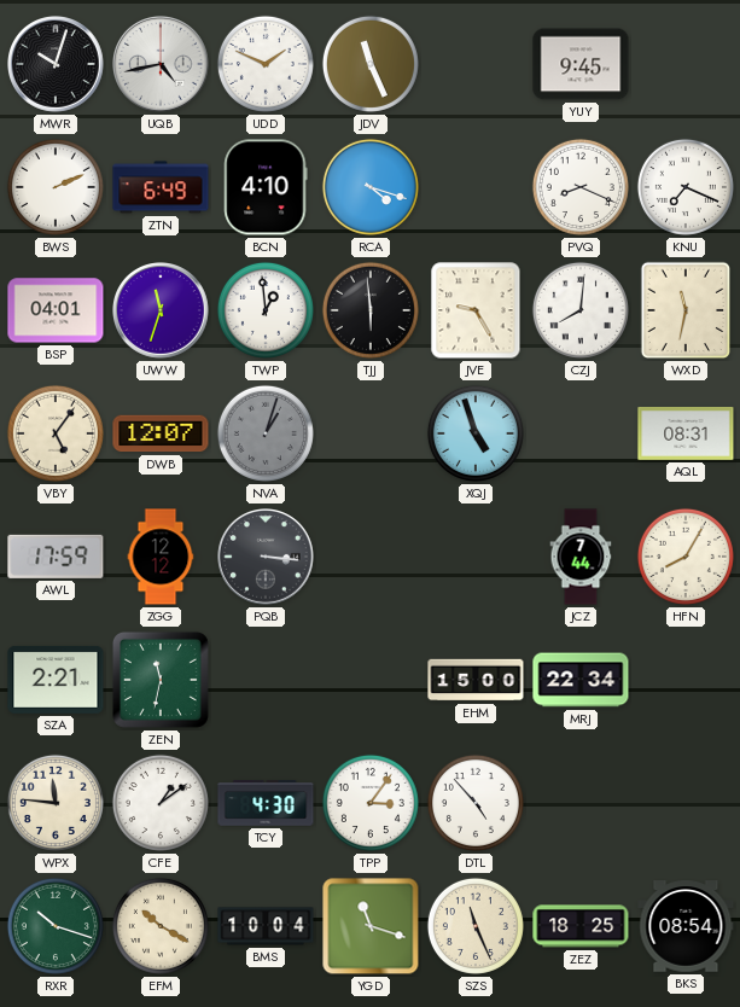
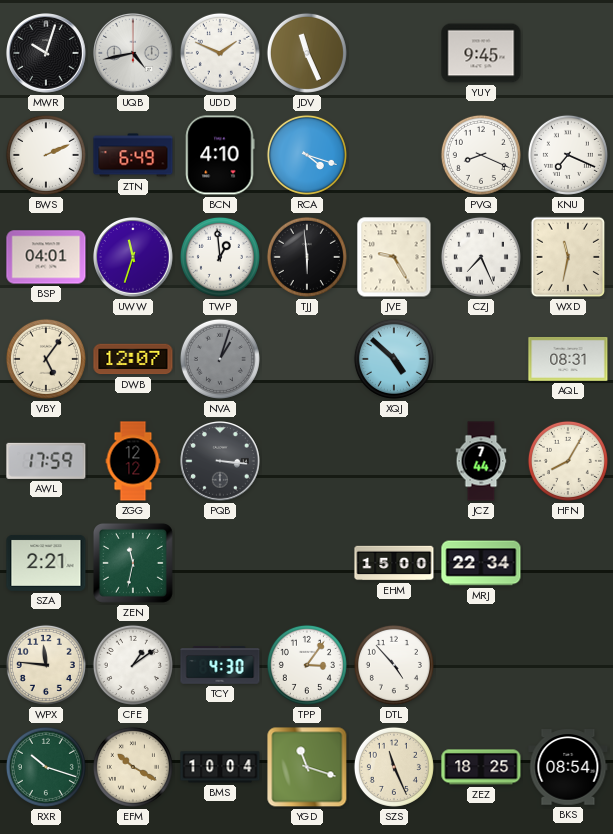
CZJ: 8:01 -> 7:26 (481, 257)
XQJ: 4:57 -> 4:52 (394, 359)
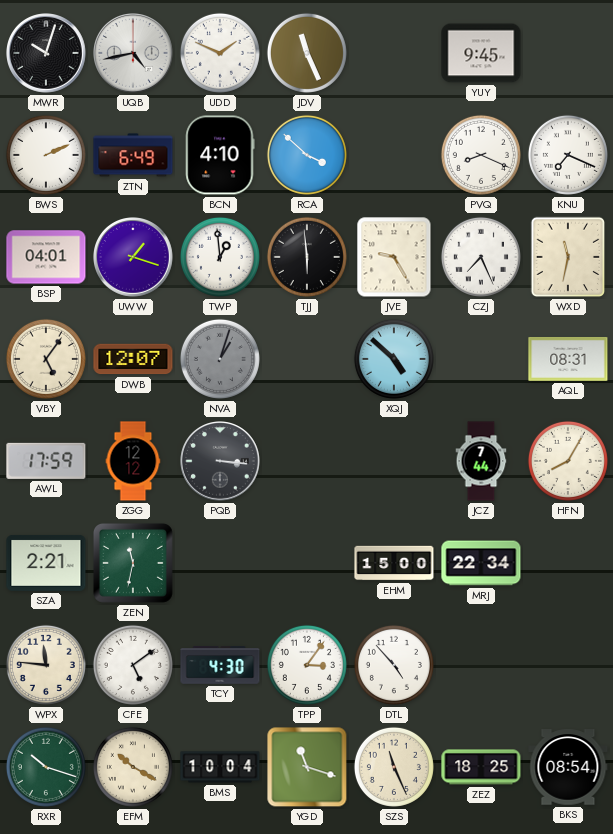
RCA: 4:18 -> 3:52 (307, 155)
UWW: 11:33 -> 1:18 (134, 258)
CFE: 1:09 -> 5:09 (133, 665)
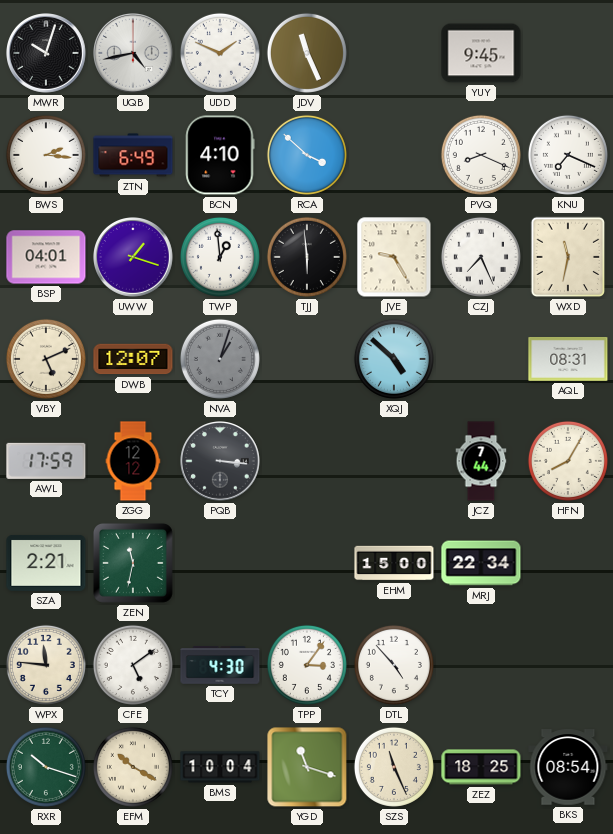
BWS: 2:11 -> 2:16 (46, 155)
VBY: 5:06 -> 5:11 (46, 359)
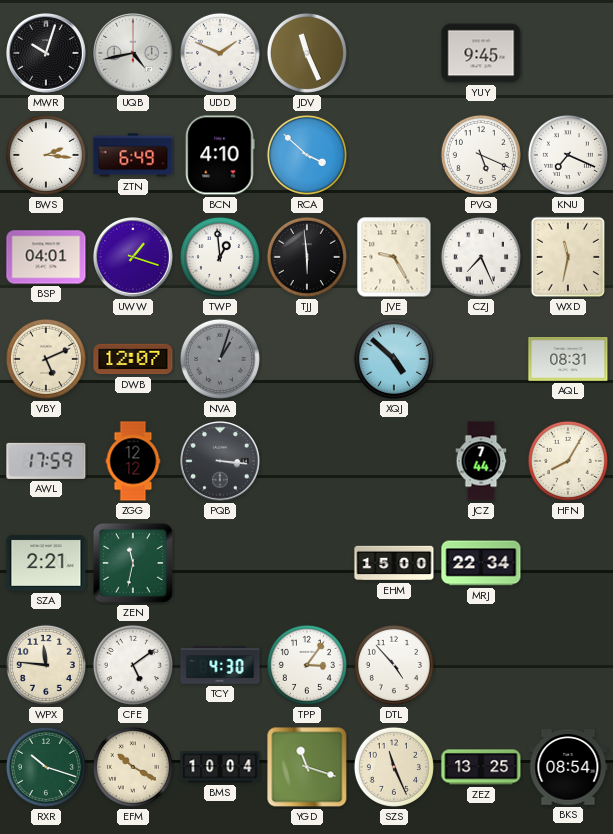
PVQ: 8:19 -> 5:19 (481, 155)
ZEZ: 18:25 -> 13:25 (481, 767)
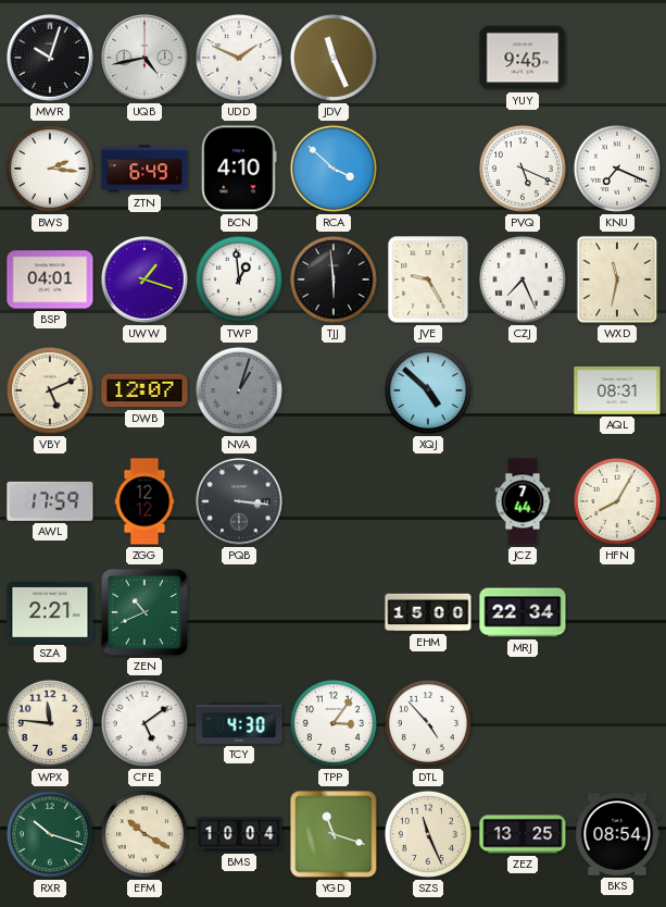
ZEN: 11:32 -> 10:41 (144, 612)
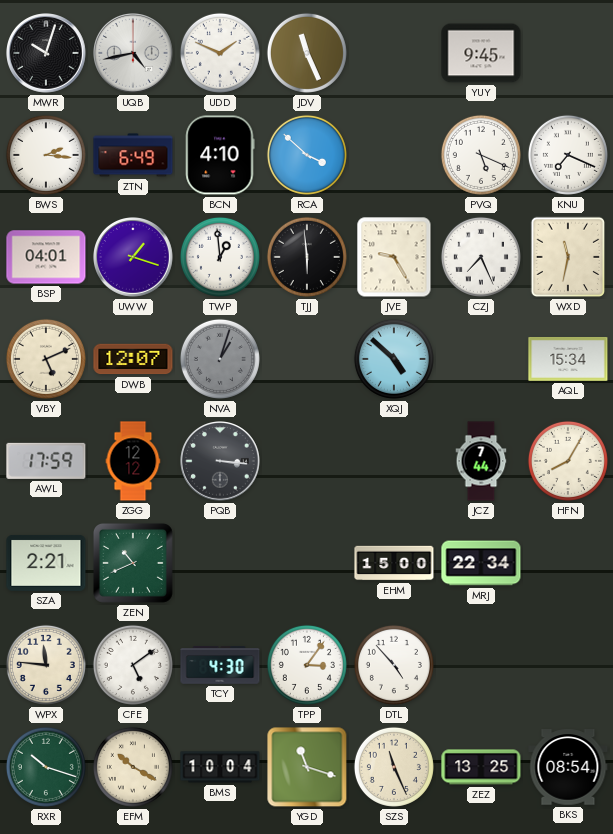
AQL: 08:31 -> 15:34 (568, 359)
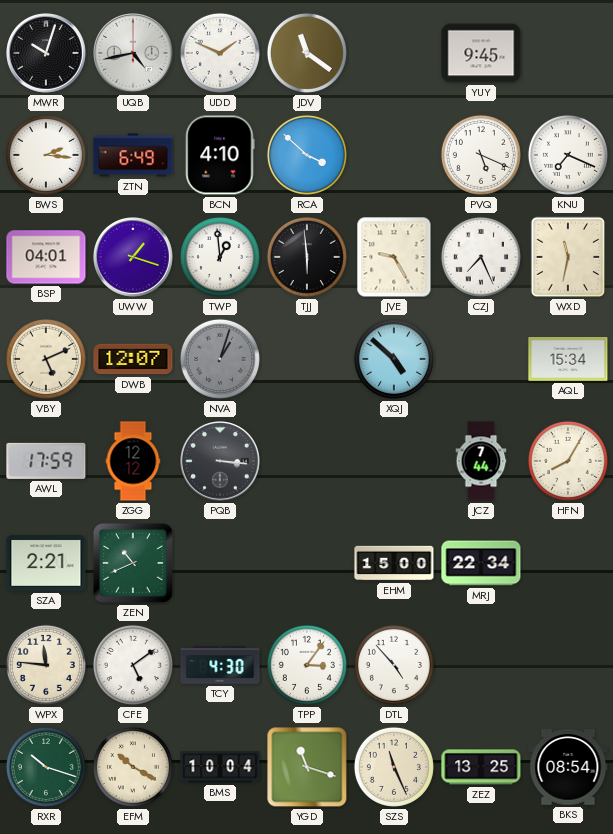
JDV: 11:26 -> 11:21 (307, 53)
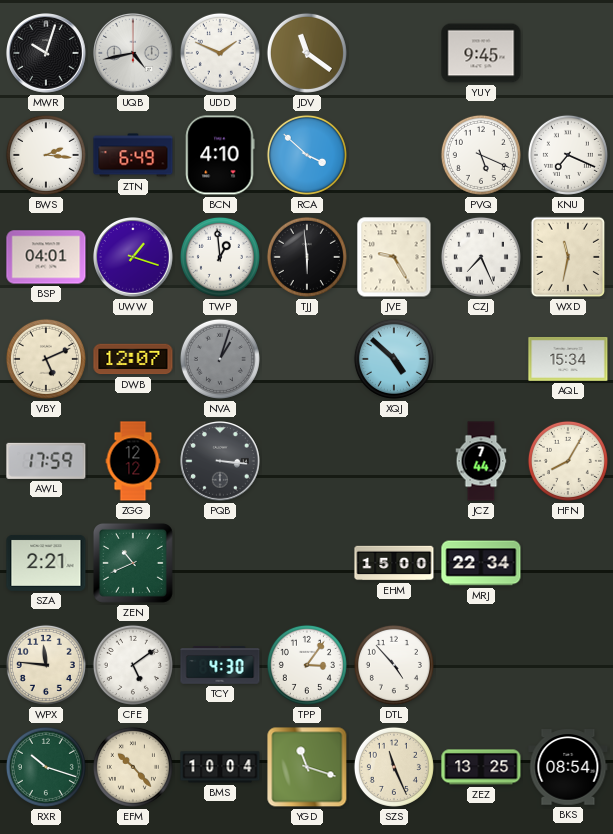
EFM: 10:20 -> 10:23 (133, 767)
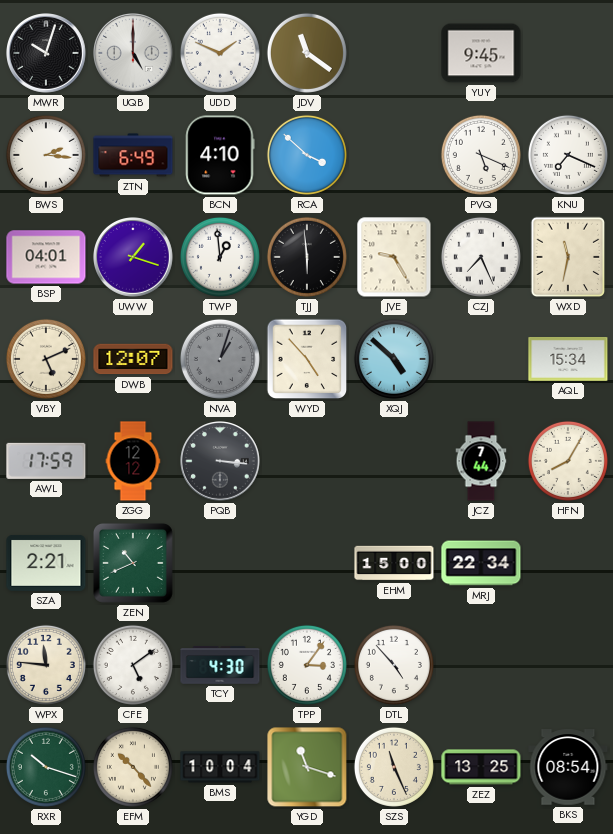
UQB: 4:43 -> 5:00 (134, 54)
WYD: none -> 4:53 (307, 359)
